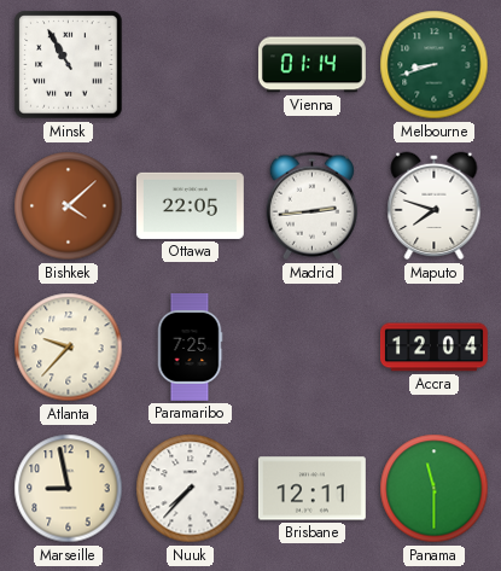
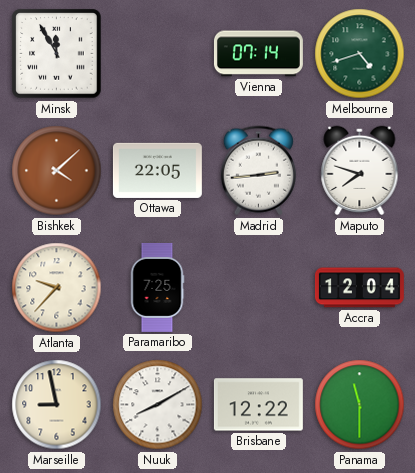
Minsk: 10:55 -> 11:55 (57, 54)
Vienna: 01:14 -> 07:14 (258, 54)
Melbourne: 8:42 -> 4:42 (360, 54)
Nuuk: 7:37 -> 8:10 (158, 405)
Brisbane: 12:11 -> 12:22 (258, 405)
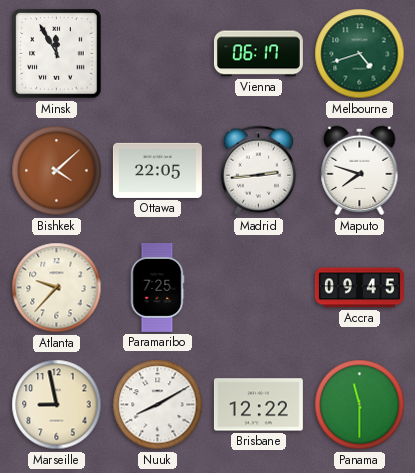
Vienna: 07:14 -> 06:17 (258, 54)
Accra: 12:04 -> 09:45 (359, 288)
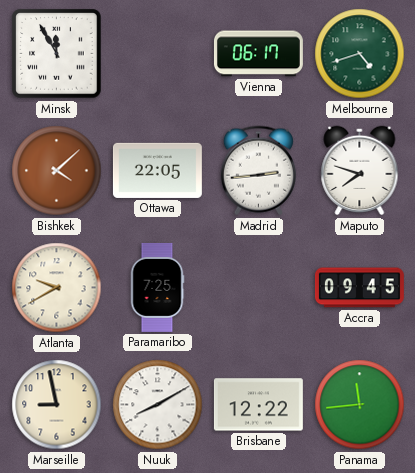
Atlanta: 9:37 -> 9:40 (57, 288)
Panama: 11:30 -> 11:44 (360, 405)
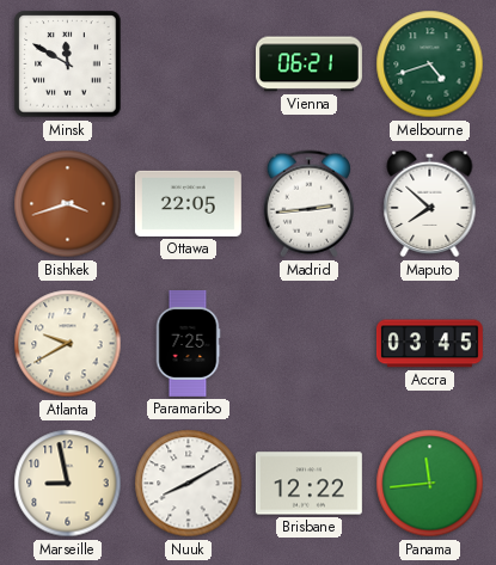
Minsk: 11:55 -> 11:50 (68, 65)
Vienna: 06:17 -> 06:21 (308, 65)
Bishkek: 4:08 -> 3:42 (68, 204)
Maputo: 7:48 -> 7:52 (430, 204)
Accra: 09:45 -> 03:45 (429, 344)
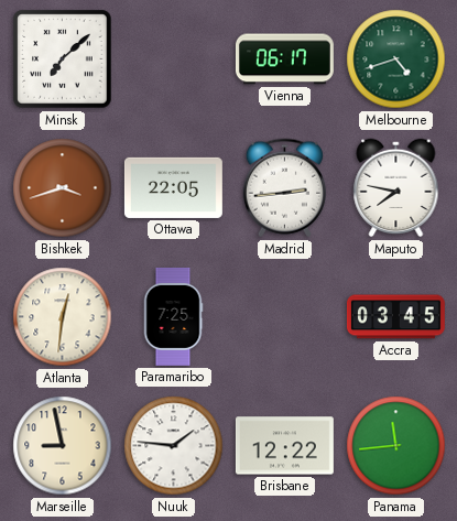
Minsk: 11:50 -> 7:08 (63, 59)
Vienna: 06:21 -> 06:17 (284, 59)
Maputo: 7:52 -> 7:47 (396, 188)
Atlanta: 9:40 -> 12:31 (63, 317)
Nuuk: 8:10 -> 1:46 (174, 446)
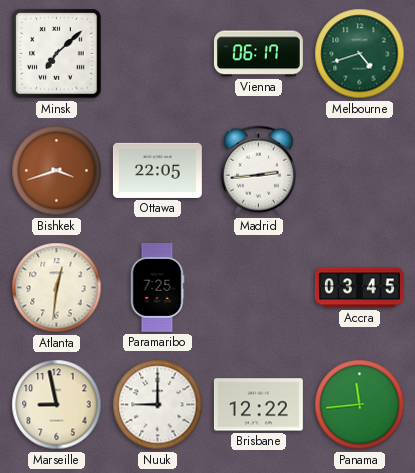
Maputo: 7:47 -> none (396, 188)
Nuuk: 1:46 -> 9:00 (158, 405)
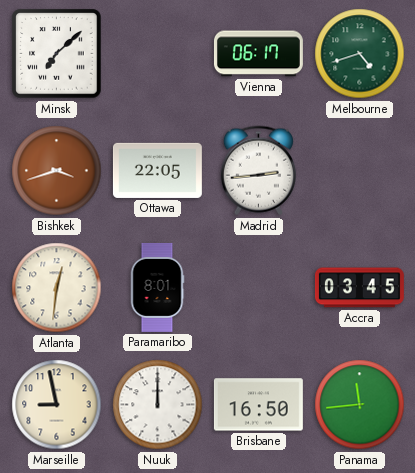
Paramaribo: 7:25 -> 8:01 (157, 287)
Nuuk: 9:00 -> 12:00 (158, 405)
Brisbane: 12:22 -> 16:50 (258, 405)
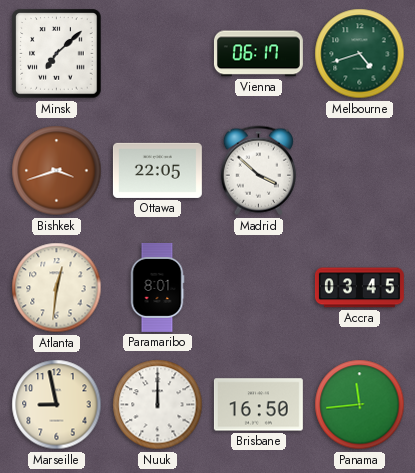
Madrid: 2:44 -> 3:52 (258, 171)
